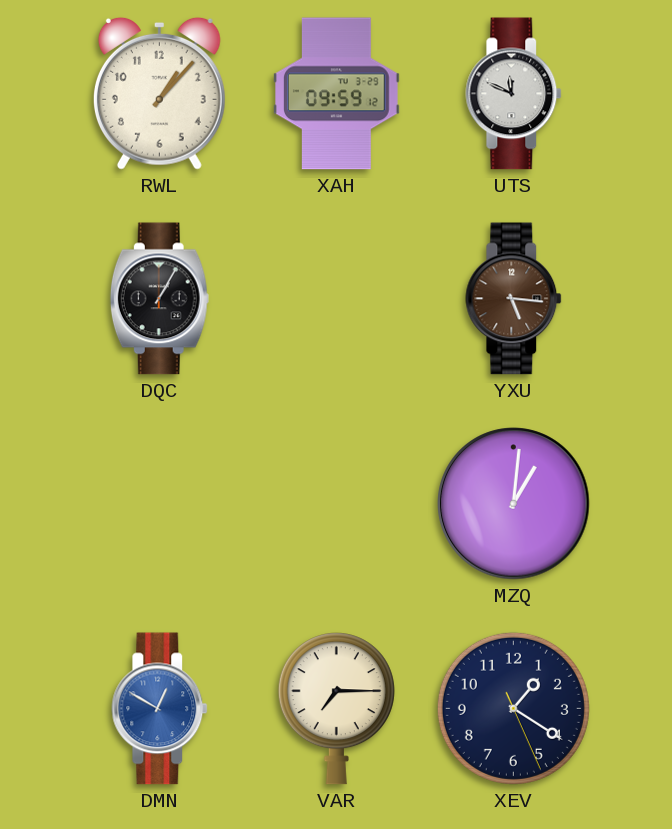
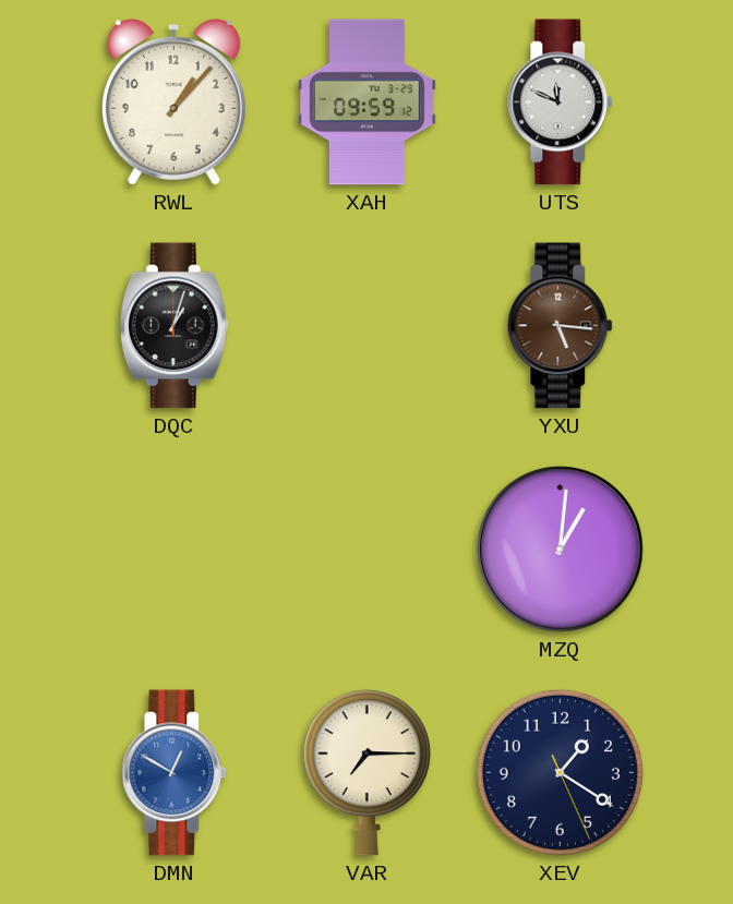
DQC: 1:05 -> 1:03 (173, 326)
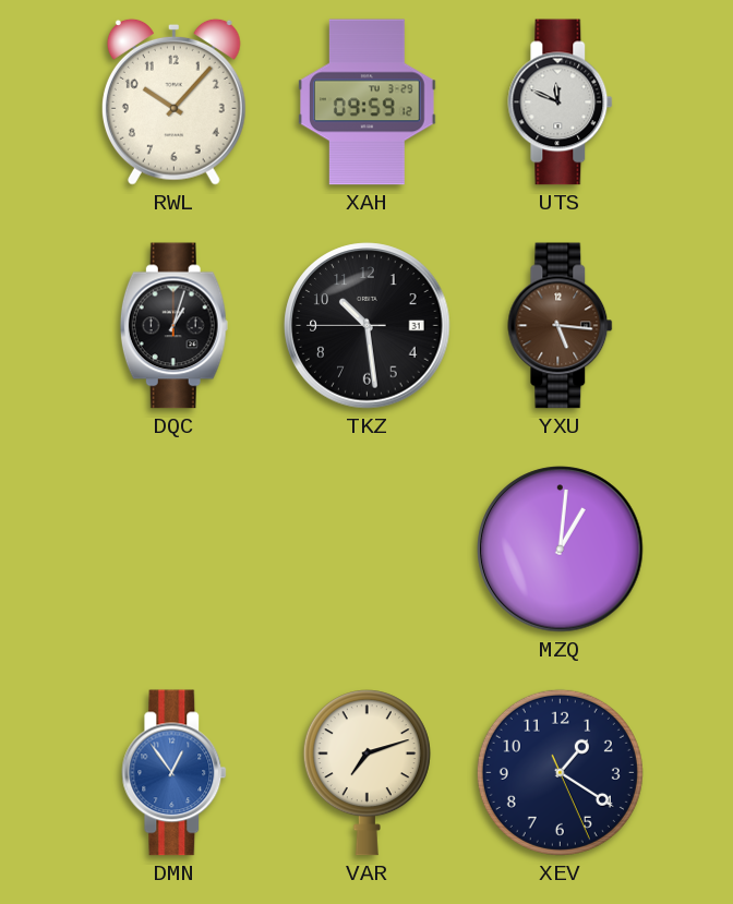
RWL: 1:07 -> 10:07 (173, 101)
TKZ: none -> 10:28 (368, 326)
DMN: 12:50 -> 12:54 (175, 773)
VAR: 7:15 -> 7:12 (366, 773)
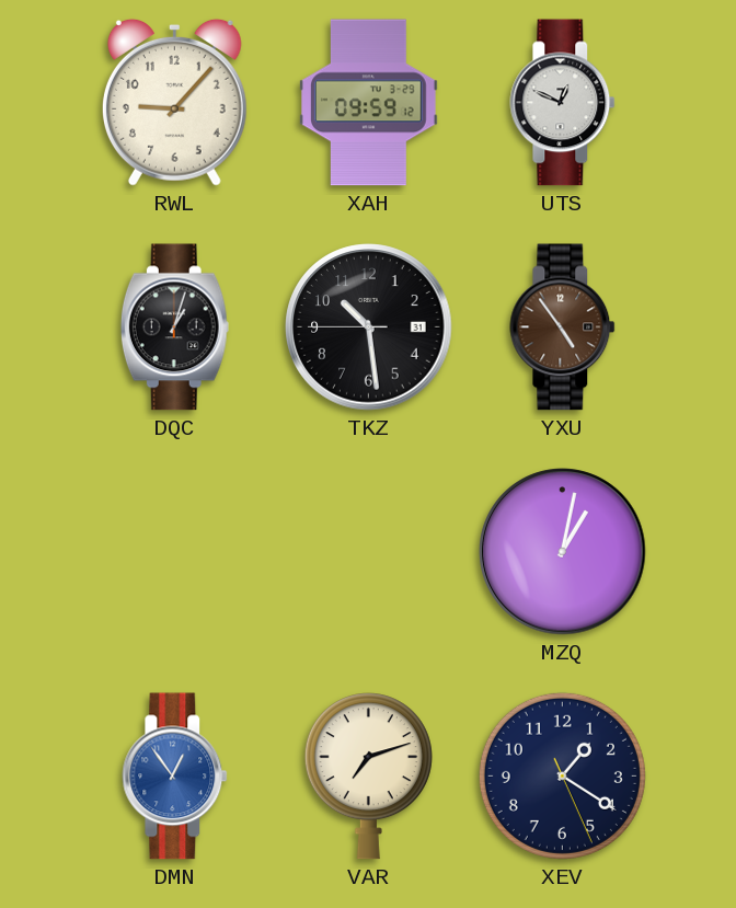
RWL: 10:07 -> 9:07 (174, 102)
UTS: 11:49 -> 12:49 (563, 103)
YXU: 5:16 -> 4:54 (563, 327)
MZQ: 1:01 -> 1:02 (563, 552)
